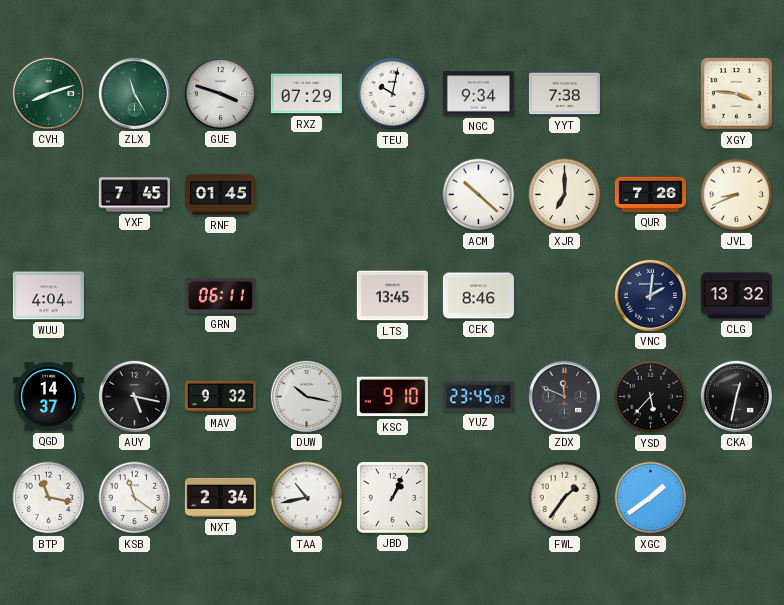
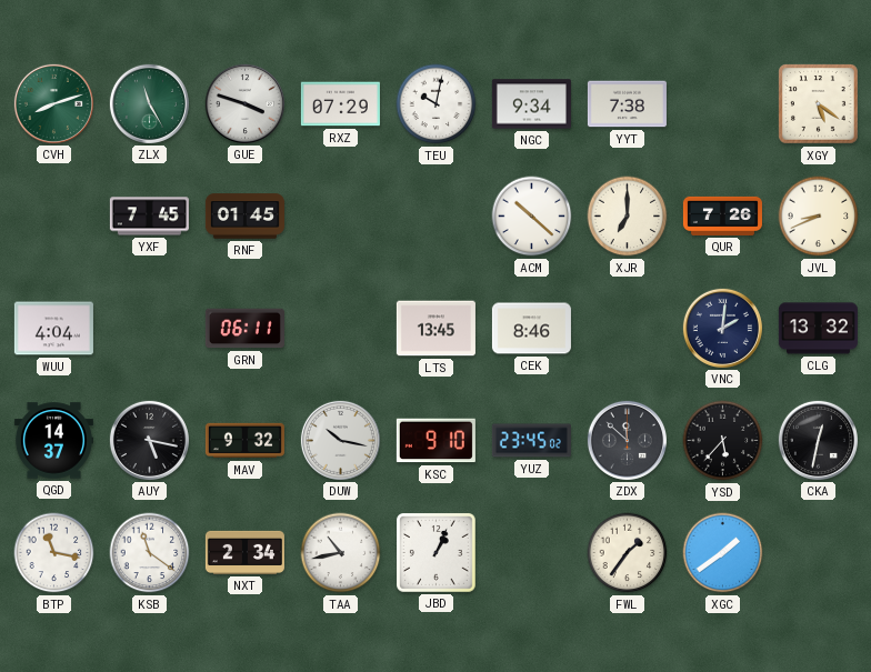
XGY: 3:46 -> 5:21 (819, 104)
ZDX: 11:49 -> 11:52 (627, 440)
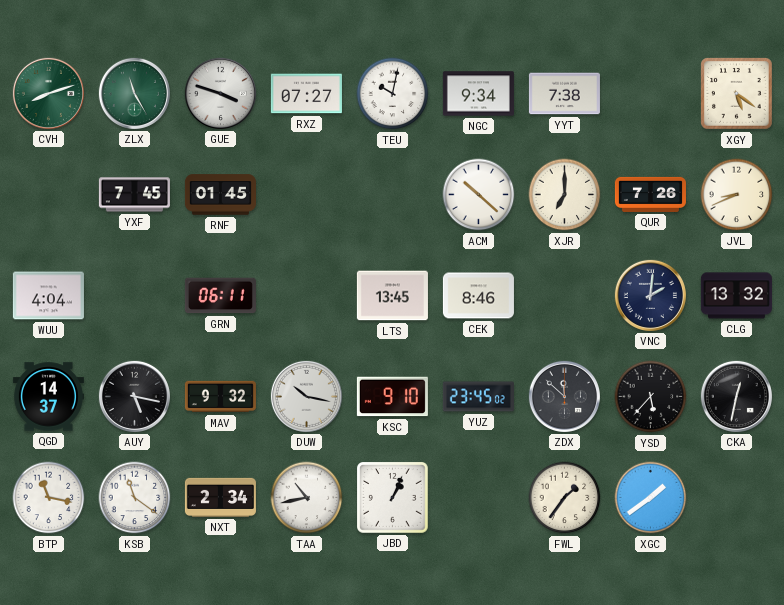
RXZ: 07:29 -> 07:27 (306, 94)
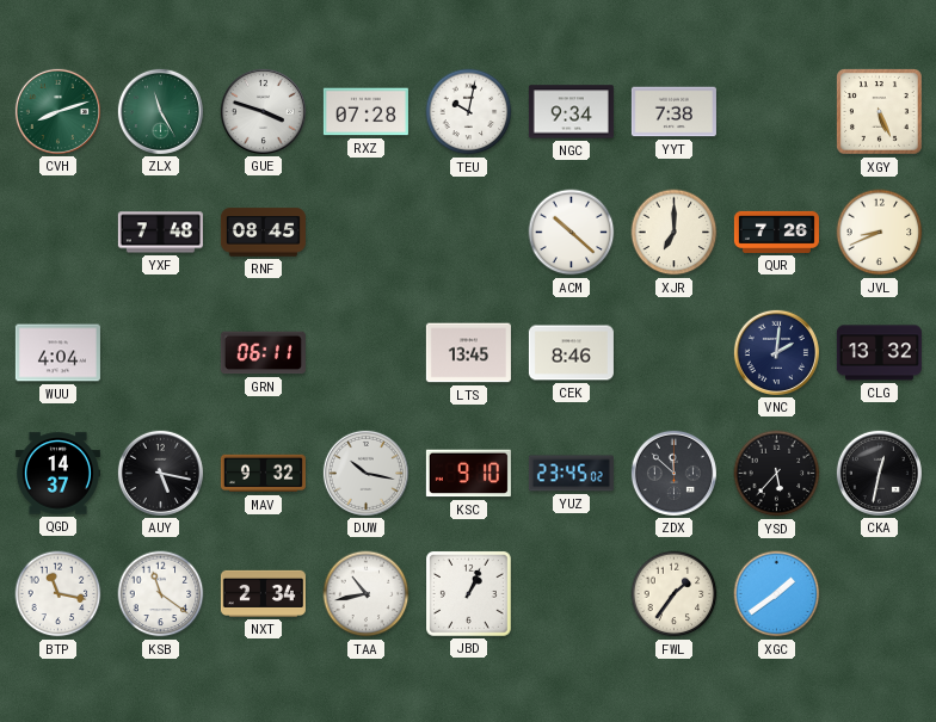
RXZ: 07:27 -> 07:28 (365, 112)
XGY: 5:21 -> 5:26 (880, 112)
YXF: 7:45 -> 7:48 (160, 233)
RNF: 01:45 -> 08:45 (263, 233)
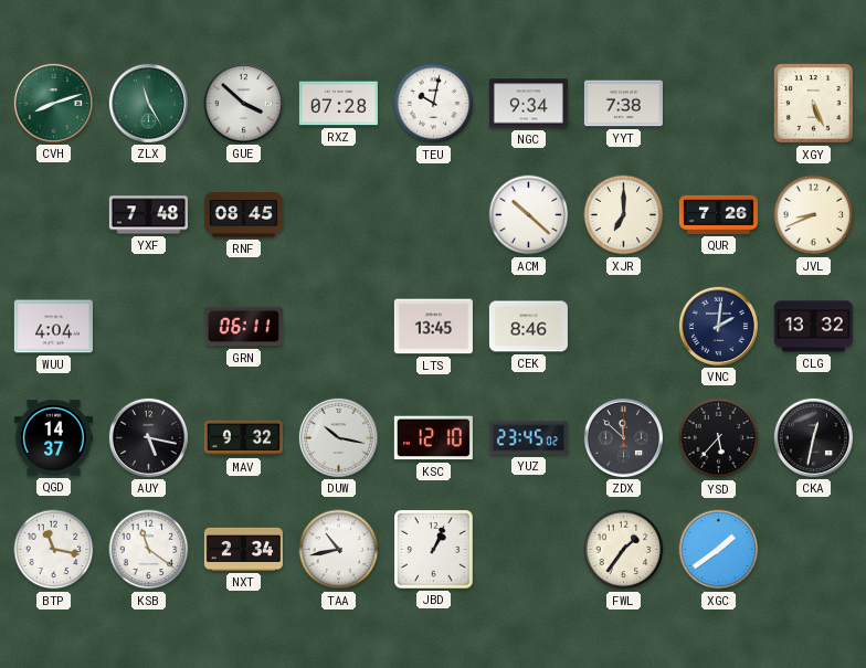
GUE: 3:48 -> 3:52 (243, 103)
KSC: 9:10 -> 12:10 (433, 438)
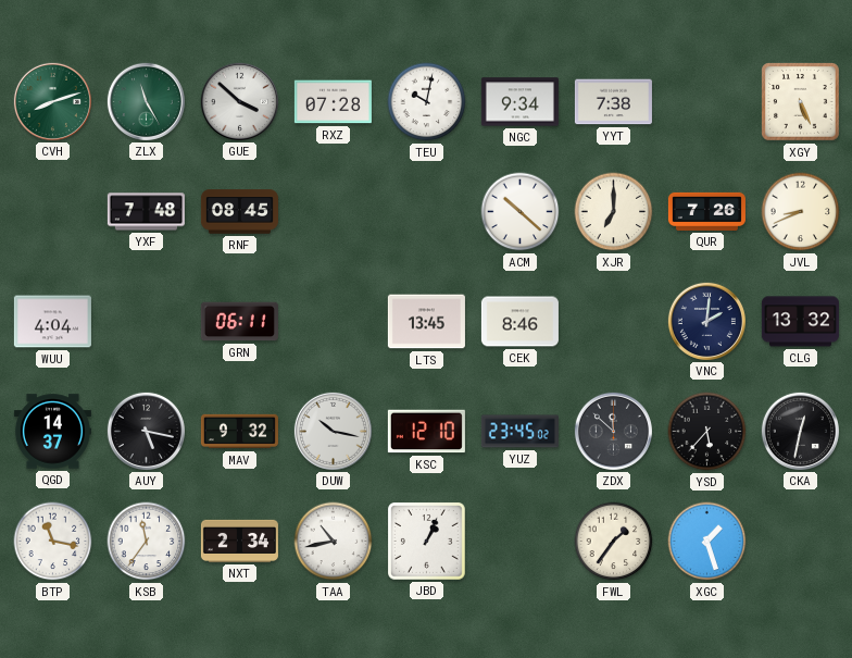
KSB: 11:21 -> 11:36 (147, 542)
XGC: 1:39 -> 1:27 (707, 542)
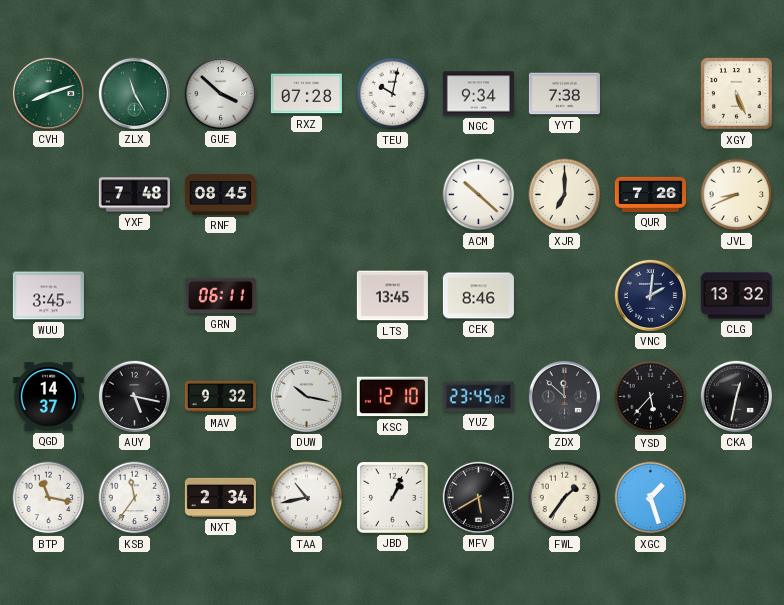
WUU: 4:04 -> 3:45 (48, 296)
MFV: none -> 5:40 (478, 497)
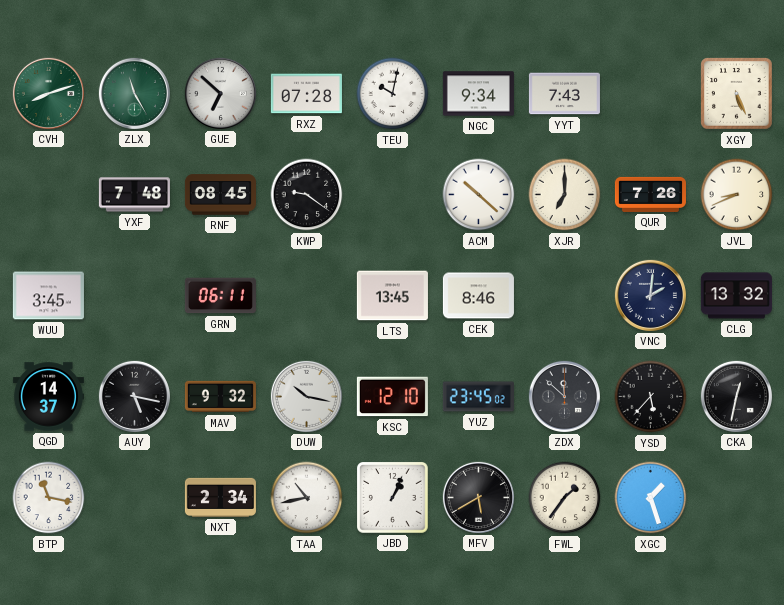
GUE: 3:52 -> 6:52 (220, 93)
YYT: 7:38 -> 7:43 (564, 94)
KWP: none -> 9:21 (307, 195)
KSB: 11:36 -> none (135, 498)
